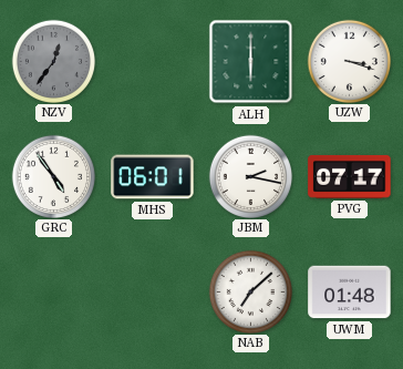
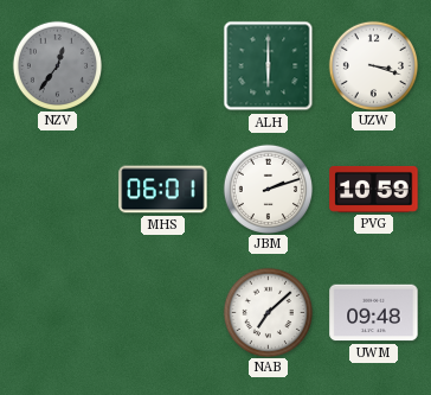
GRC: 4:54 -> none (53, 176)
JBM: 2:17 -> 2:12 (268, 189)
PVG: 07:17 -> 10:59 (374, 190)
UWM: 01:48 -> 09:48 (374, 313)
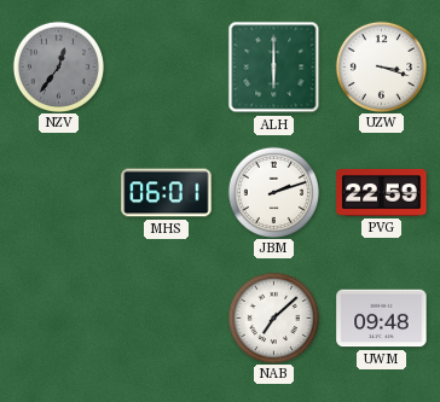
PVG: 10:59 -> 22:59 (382, 193)
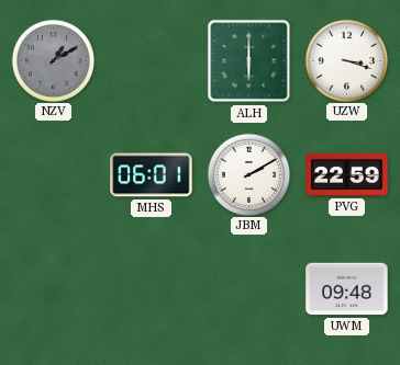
NZV: 12:36 -> 1:10 (53, 60)
JBM: 2:12 -> 2:10 (248, 174)
NAB: 7:08 -> none (273, 317)
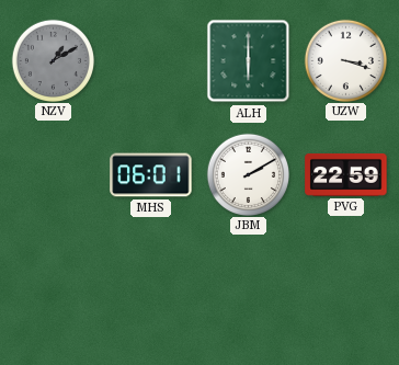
UWM: 09:48 -> none (347, 289)
